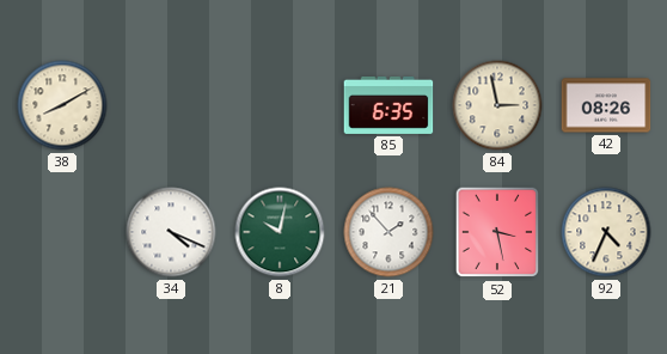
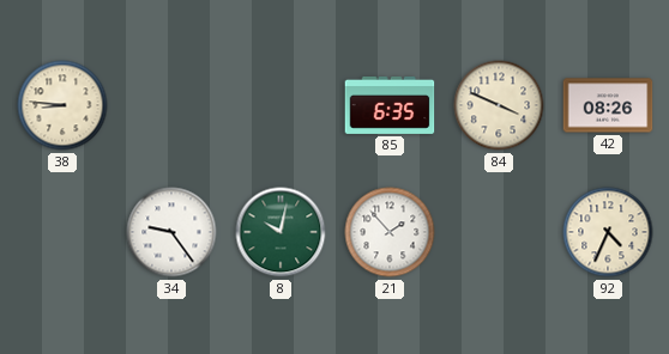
38: 8:10 -> 8:46 (62, 105)
84: 2:58 -> 3:49 (499, 105)
34: 4:19 -> 9:24 (171, 232)
52: 3:28 -> none (497, 232)
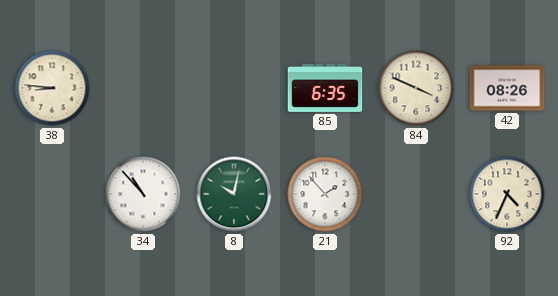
34: 9:24 -> 10:53 (143, 194)
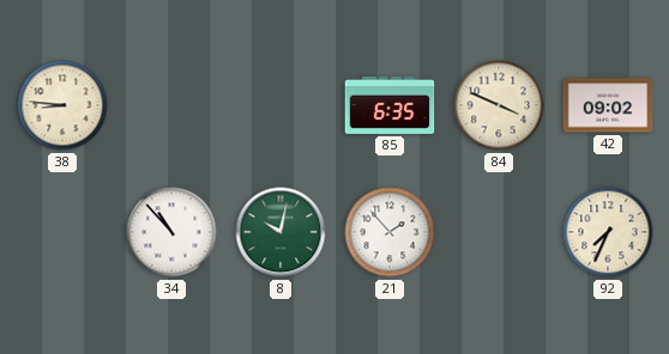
42: 08:26 -> 09:02 (608, 105)
92: 4:34 -> 7:34 (608, 232)
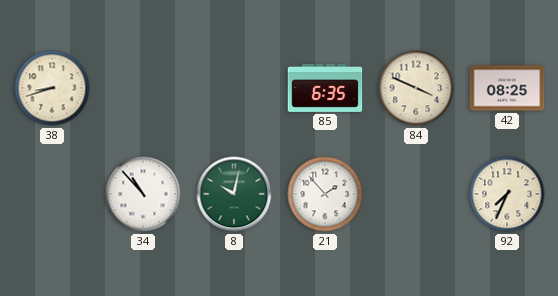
38: 8:46 -> 8:42 (52, 88)
42: 09:02 -> 08:25 (507, 88)
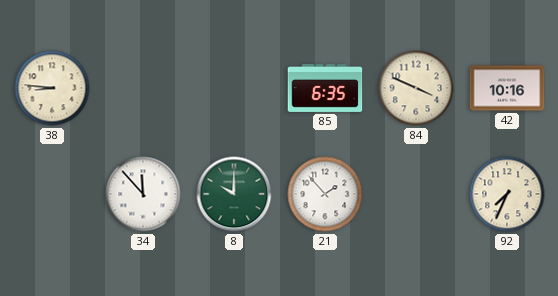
38: 8:42 -> 8:46 (52, 88)
42: 08:25 -> 10:16 (507, 88)
34: 10:53 -> 11:53 (143, 194)
8: 10:02 -> 10:00 (234, 194)
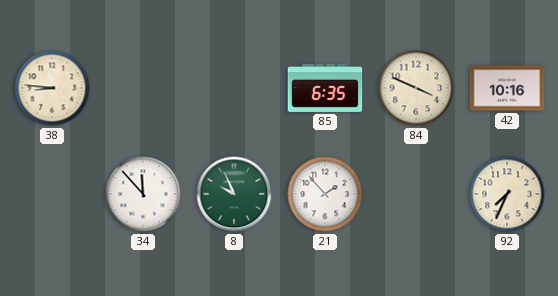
8: 10:00 -> 9:56 (234, 194)
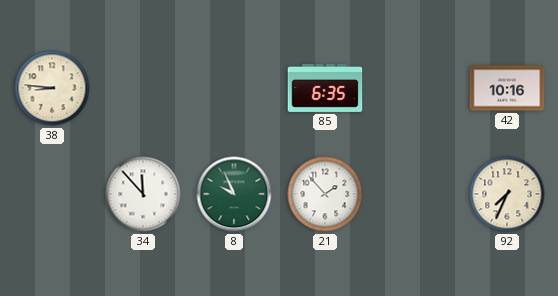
84: 3:49 -> none (416, 88)
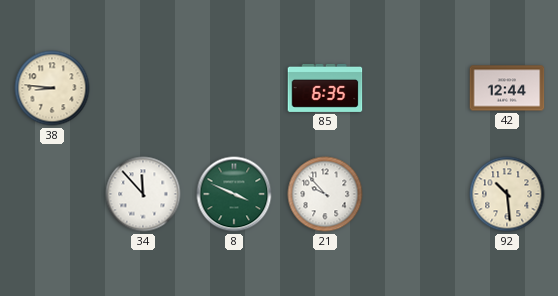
42: 10:16 -> 12:44 (507, 88)
8: 9:56 -> 3:49 (234, 194)
21: 1:53 -> 9:53 (325, 194)
92: 7:34 -> 10:29 (507, 194)
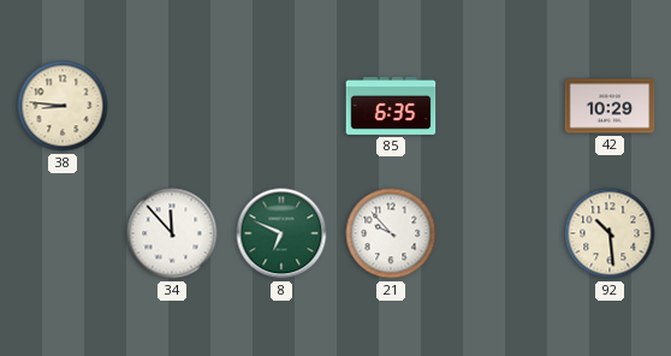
42: 12:44 -> 10:29 (610, 106)
8: 3:49 -> 6:49 (281, 233)
